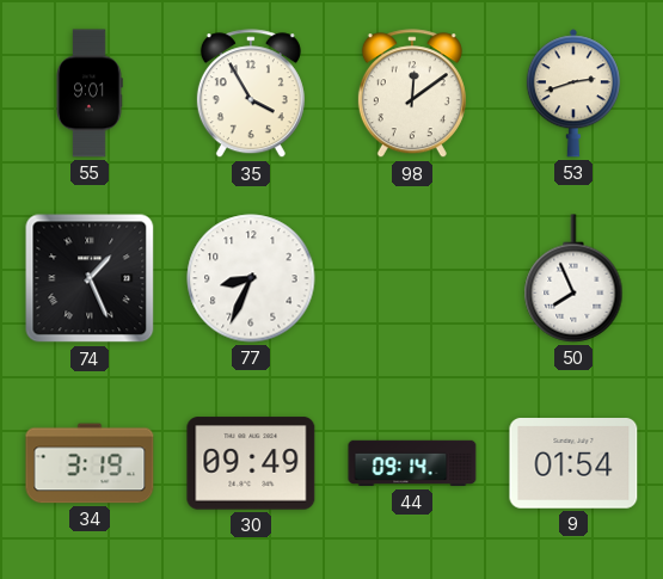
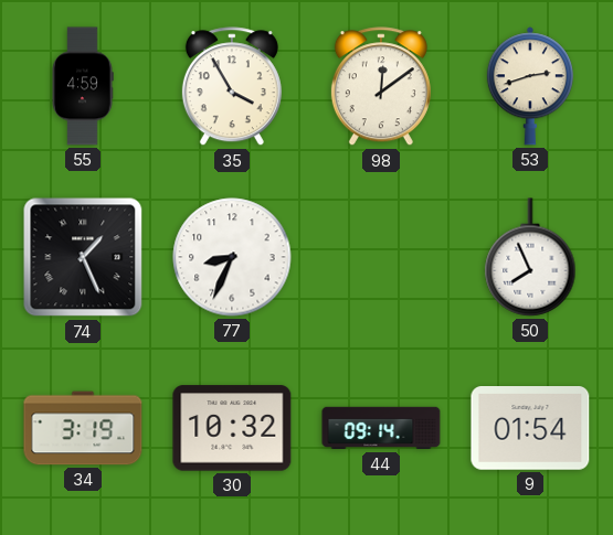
55: 9:01 -> 4:59 (83, 86)
30: 09:49 -> 10:32 (232, 428)
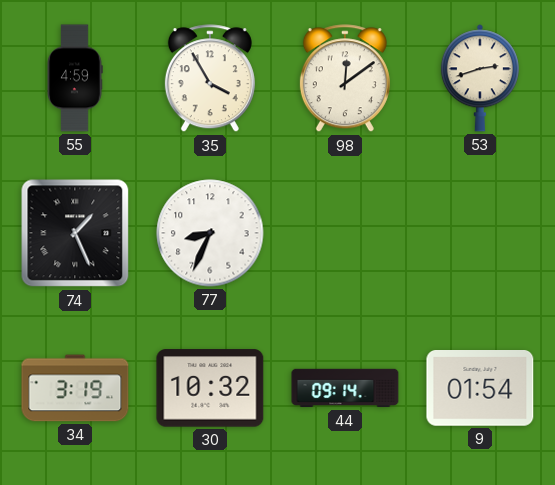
50: 7:56 -> none (530, 257)
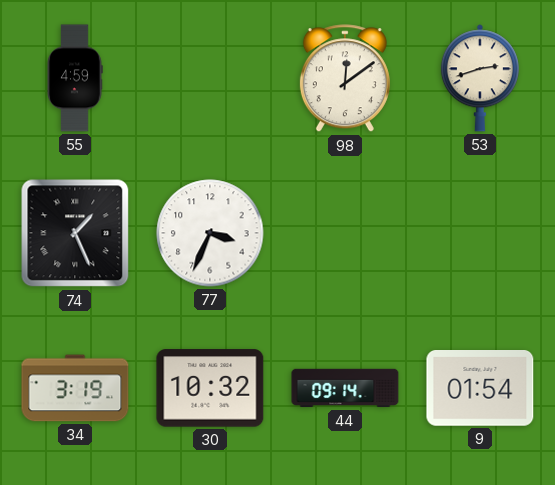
35: 3:55 -> none (210, 79)
77: 8:34 -> 3:34 (210, 233)
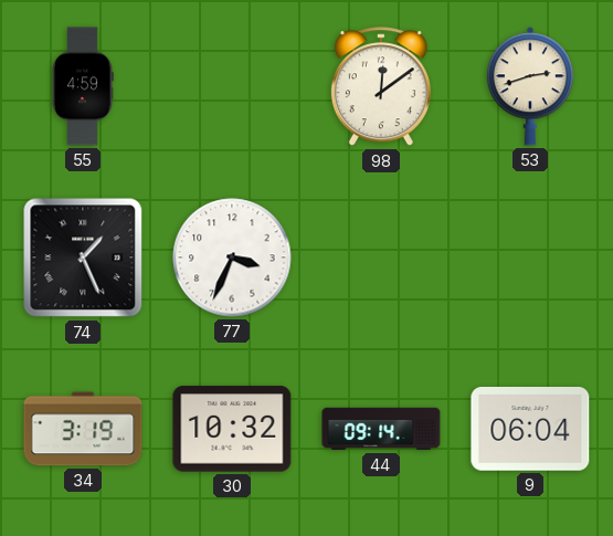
9: 01:54 -> 06:04 (530, 430)
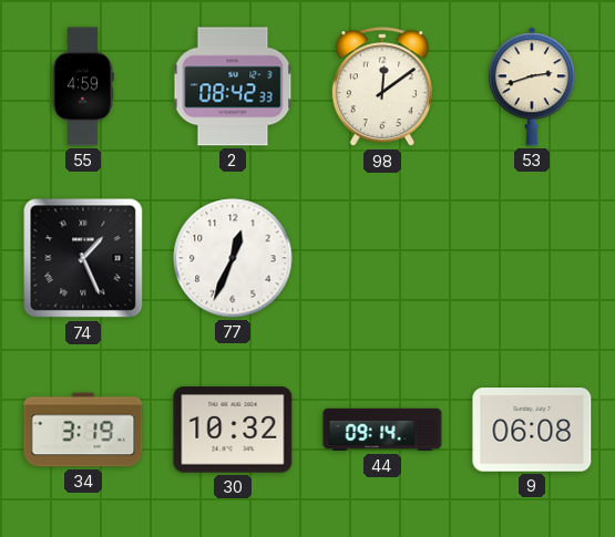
2: none -> 08:42 (233, 86)
77: 3:34 -> 12:34 (233, 258)
9: 06:04 -> 06:08 (532, 431)
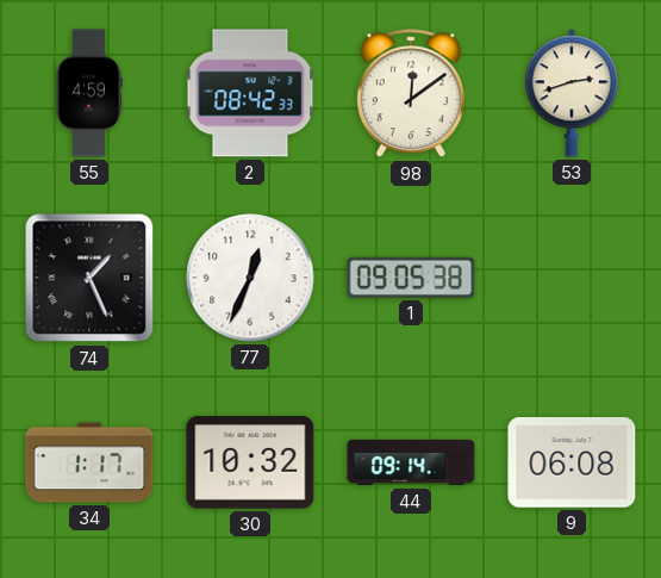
1: none -> 09:05 (411, 278)
34: 3:19 -> 1:17 (89, 462)
